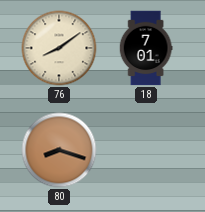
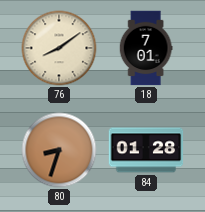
80: 8:18 -> 8:33 (59, 150)
84: none -> 01:28 (146, 150)
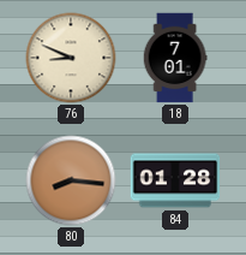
76: 8:09 -> 8:49 (71, 58)
80: 8:33 -> 8:16 (71, 180)
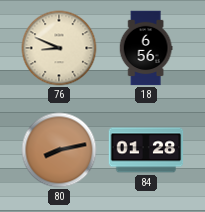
18: 7:01 -> 6:56 (146, 48)
80: 8:16 -> 8:13 (59, 150)
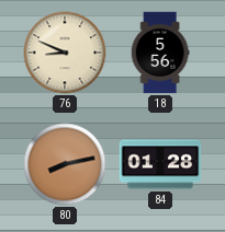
18: 6:56 -> 5:56 (160, 53)
